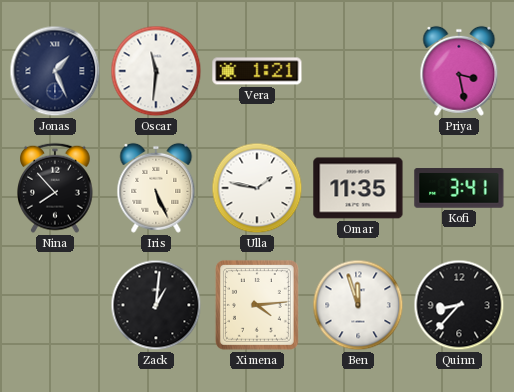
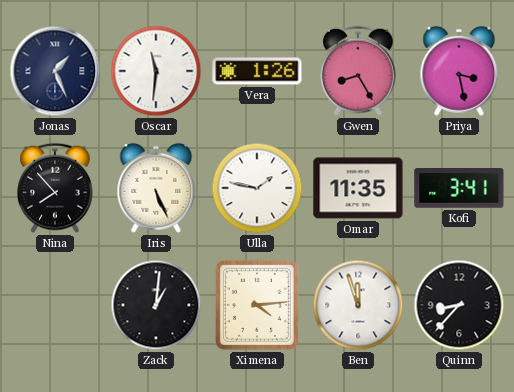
Vera: 1:21 -> 1:26 (257, 71)
Gwen: none -> 8:25 (359, 71)
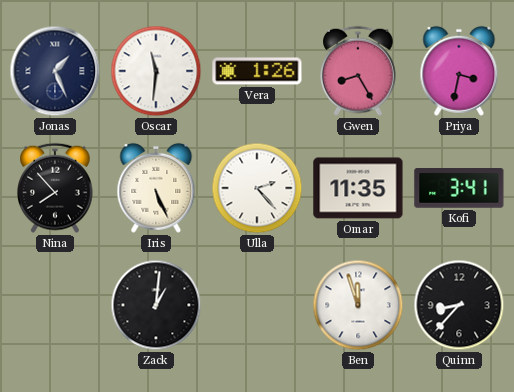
Priya: 3:28 -> 3:32 (459, 71)
Ulla: 1:47 -> 2:23 (257, 188)
Ximena: 4:14 -> none (257, 305)
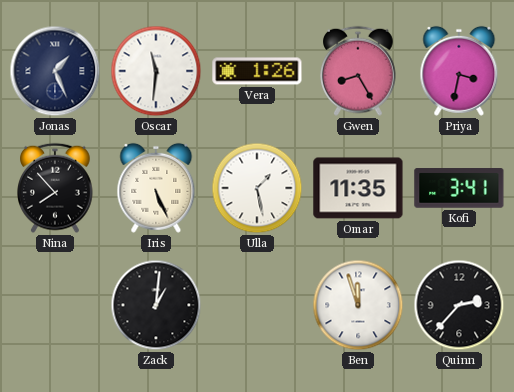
Ulla: 2:23 -> 1:28 (257, 188)
Quinn: 8:37 -> 2:37 (459, 305)
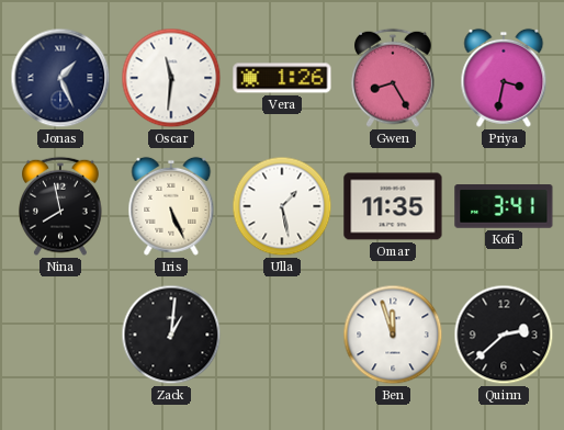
Nina: 7:53 -> 7:58 (61, 206)
Quinn: 2:37 -> 2:38 (504, 335)
